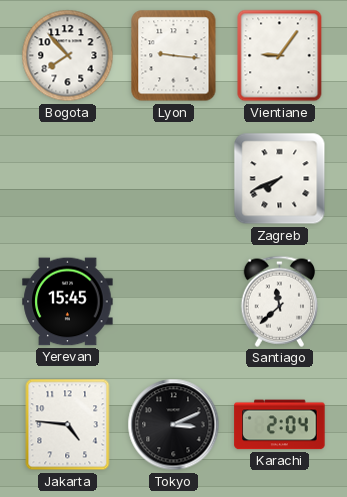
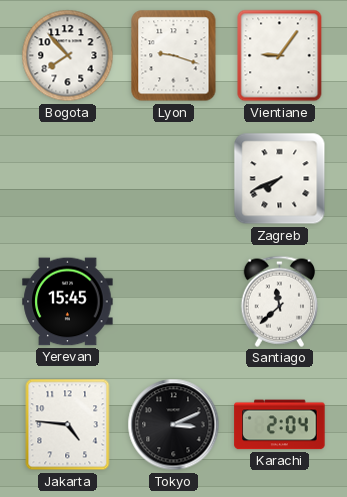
Lyon: 9:16 -> 9:18 (174, 56)
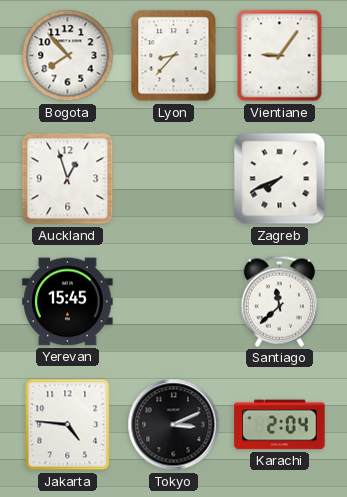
Lyon: 9:18 -> 8:37 (174, 56)
Auckland: none -> 12:57 (68, 179)
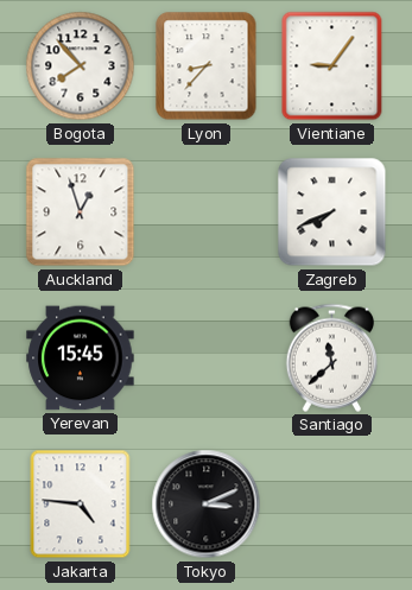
Karachi: 2:04 -> none (280, 425)
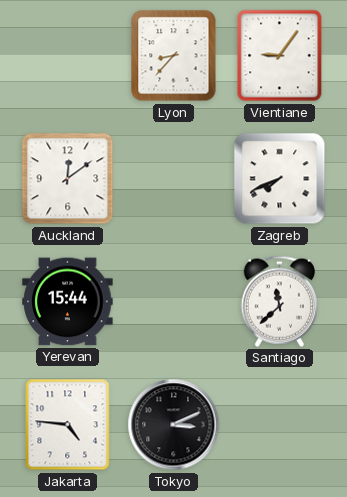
Bogota: 7:53 -> none (81, 66)
Auckland: 12:57 -> 12:09 (68, 179)
Yerevan: 15:45 -> 15:44 (68, 302)
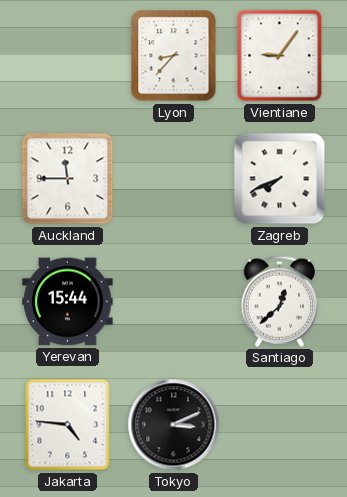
Auckland: 12:09 -> 11:45 (68, 179)
Santiago: 11:38 -> 12:38 (279, 301)
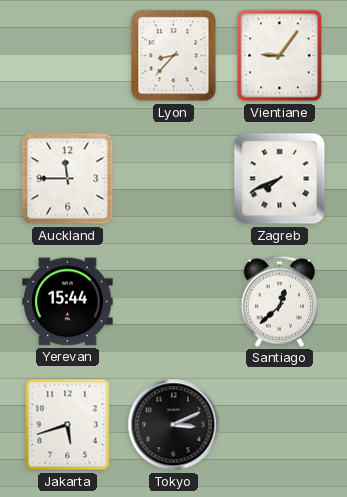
Jakarta: 4:46 -> 5:42 (68, 425)
